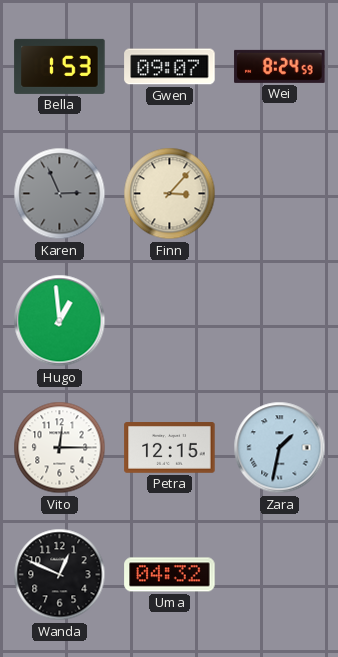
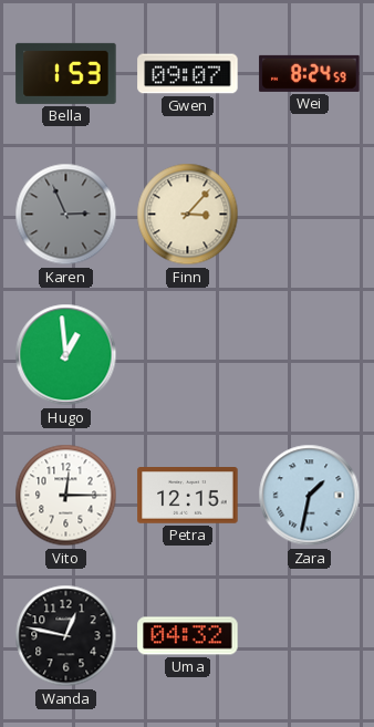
Wanda: 12:49 -> 12:47 (66, 636)
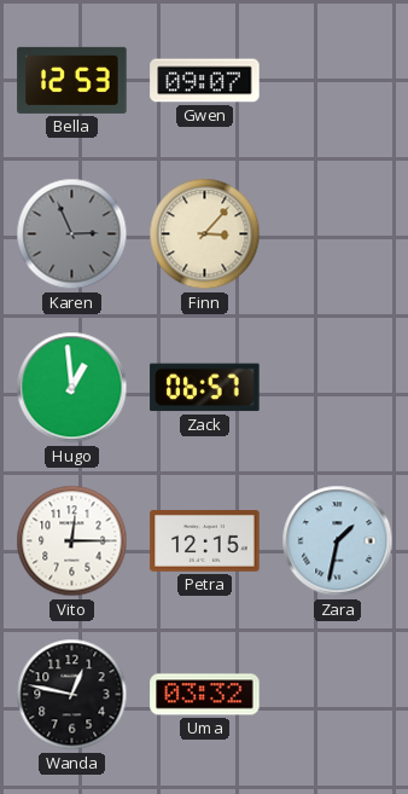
Bella: 1:53 -> 12:53 (72, 80)
Wei: 8:24 -> none (310, 73)
Zack: none -> 06:57 (205, 388)
Uma: 04:32 -> 03:32 (205, 695)
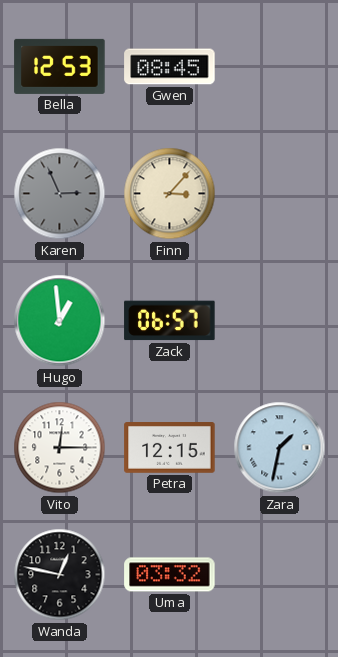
Gwen: 09:07 -> 08:45 (170, 67)
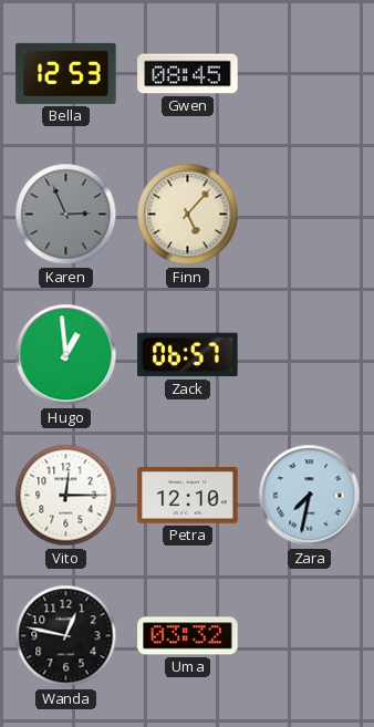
Finn: 3:07 -> 5:07 (188, 215)
Petra: 12:15 -> 12:10 (188, 496)
Zara: 1:32 -> 7:32 (310, 496)
